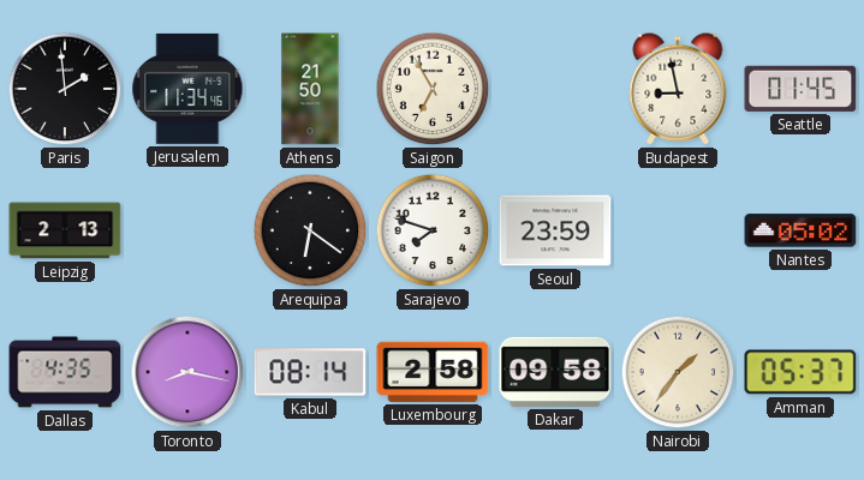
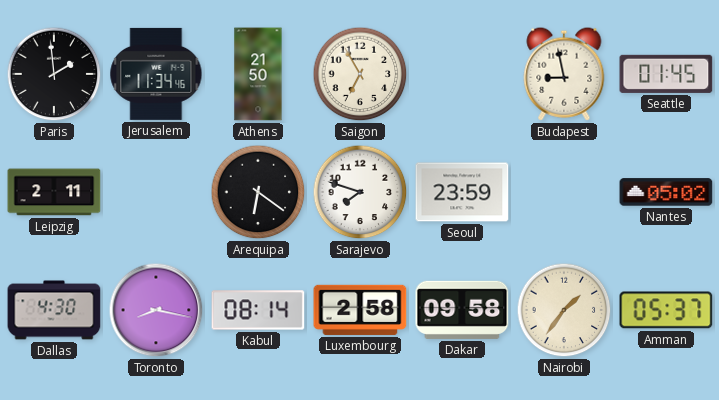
Leipzig: 2:13 -> 2:11 (54, 192)
Dallas: 4:35 -> 4:30 (54, 310)
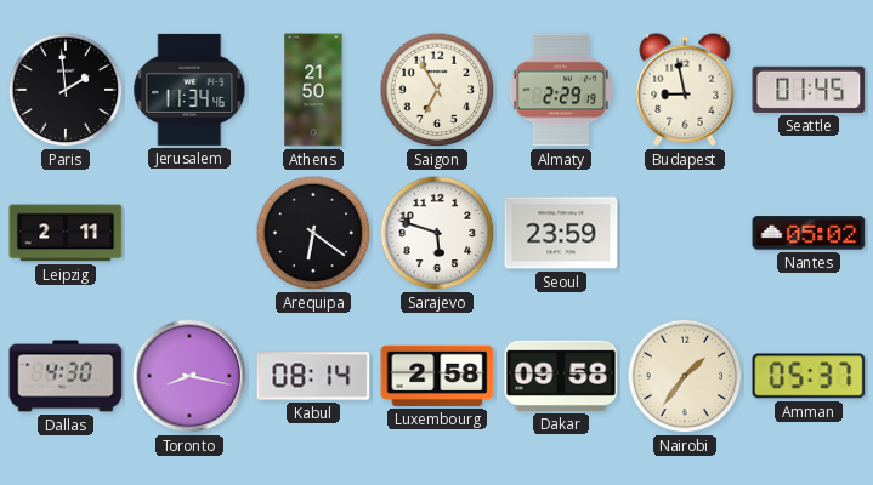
Almaty: none -> 2:29 (561, 90)
Sarajevo: 7:48 -> 5:48 (437, 233)
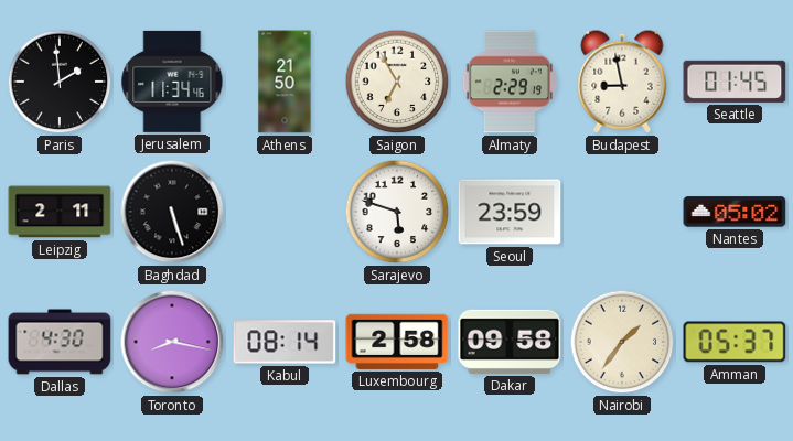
Baghdad: none -> 5:27 (172, 212)
Arequipa: 6:21 -> none (313, 233)
